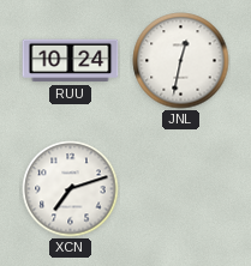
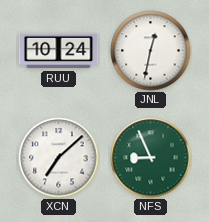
XCN: 7:12 -> 7:08 (59, 158)
NFS: none -> 8:56 (151, 158)
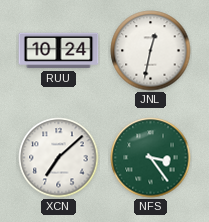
NFS: 8:56 -> 3:24 (151, 158)
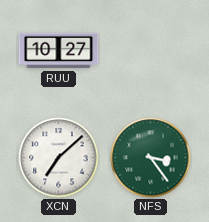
RUU: 10:24 -> 10:27 (59, 51)
JNL: 12:32 -> none (151, 51)
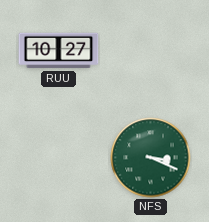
XCN: 7:08 -> none (59, 158)
NFS: 3:24 -> 3:19 (151, 158)
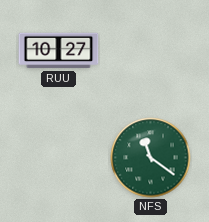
NFS: 3:19 -> 11:21 (151, 158)
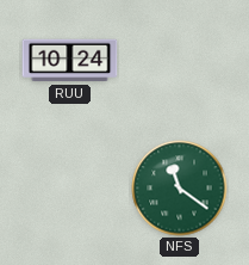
RUU: 10:27 -> 10:24 (70, 61)
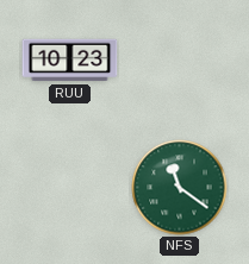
RUU: 10:24 -> 10:23 (70, 61)
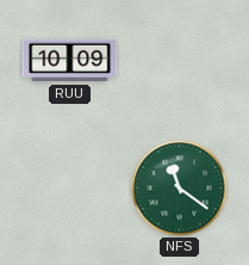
RUU: 10:23 -> 10:09 (70, 61)
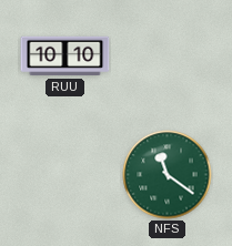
RUU: 10:09 -> 10:10 (65, 57)
